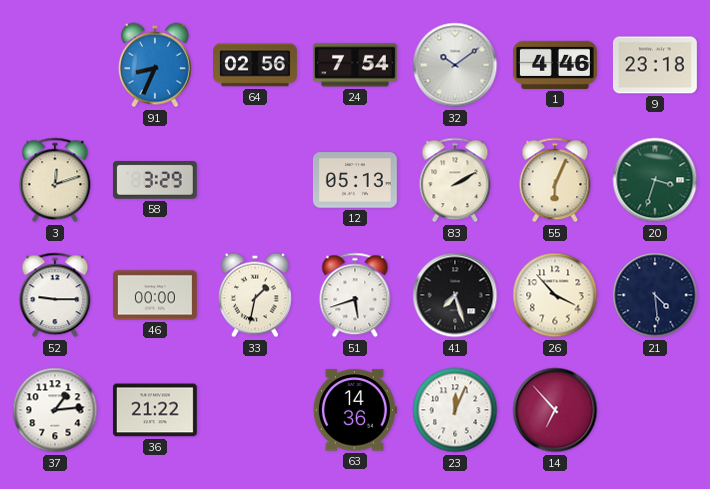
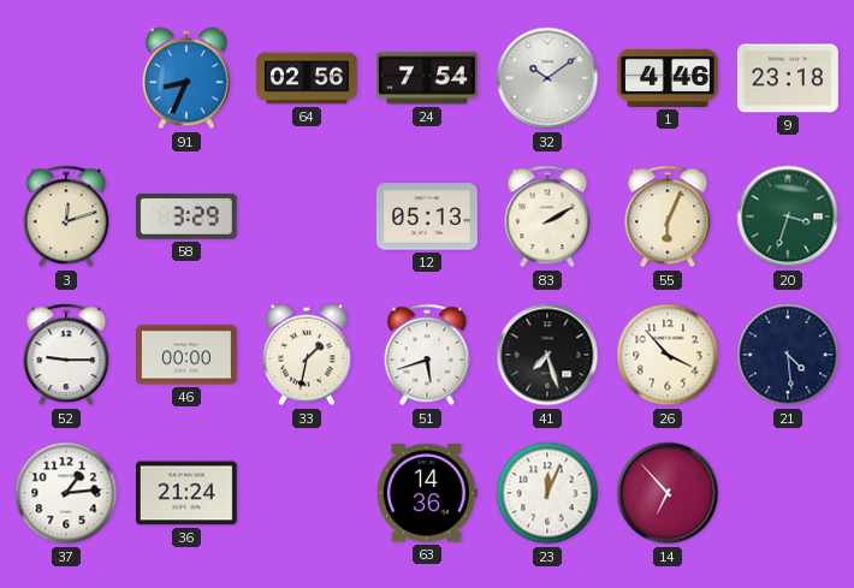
36: 21:22 -> 21:24 (186, 493)
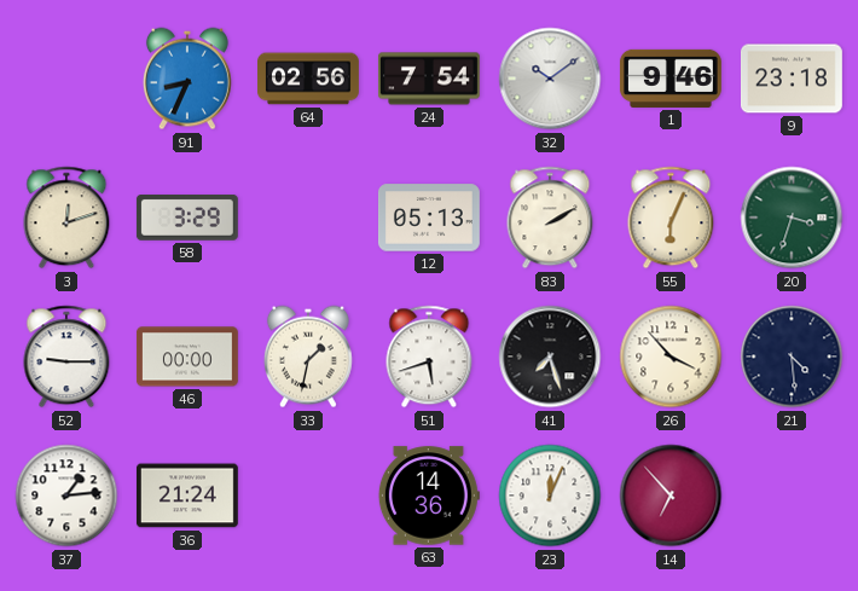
1: 4:46 -> 9:46 (671, 79)
